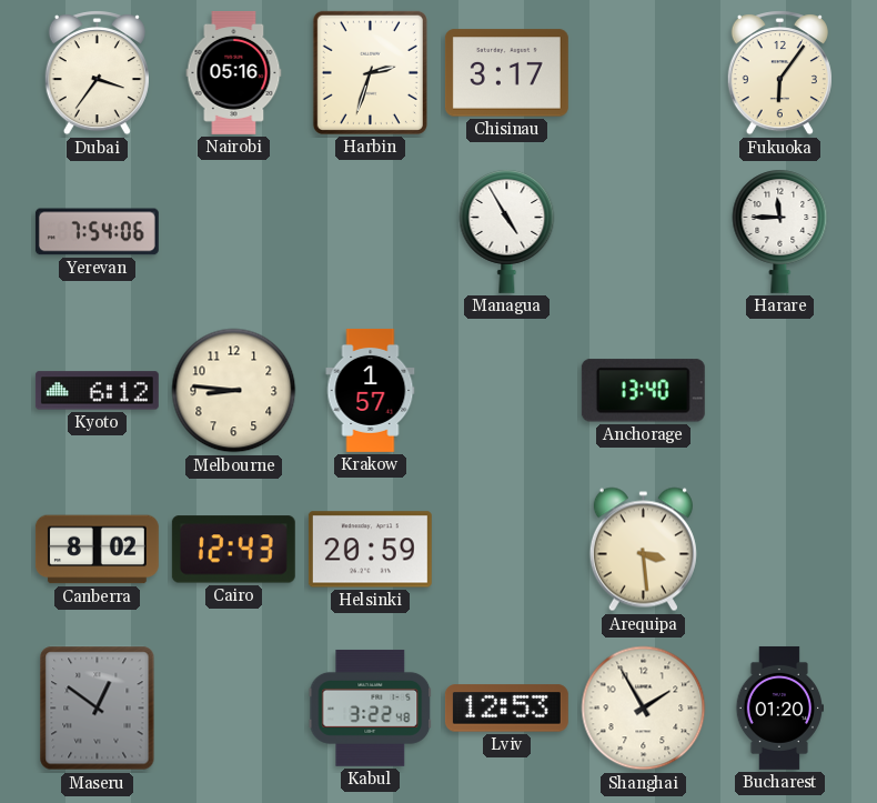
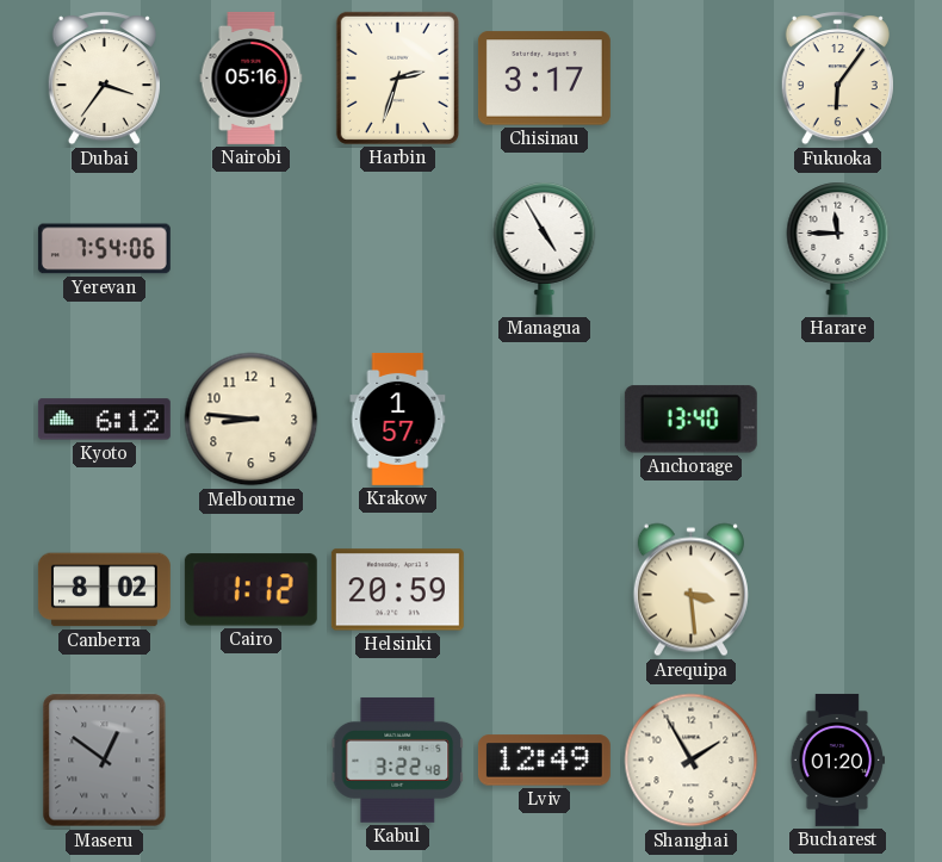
Cairo: 12:43 -> 1:12 (250, 590)
Lviv: 12:53 -> 12:49 (544, 761)
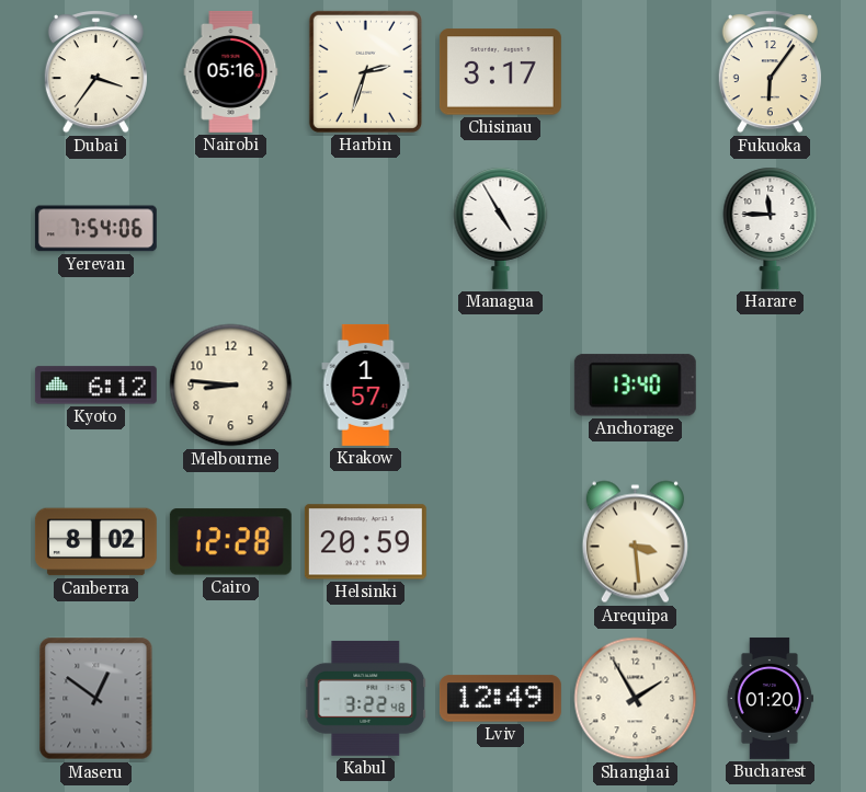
Cairo: 1:12 -> 12:28 (230, 542)
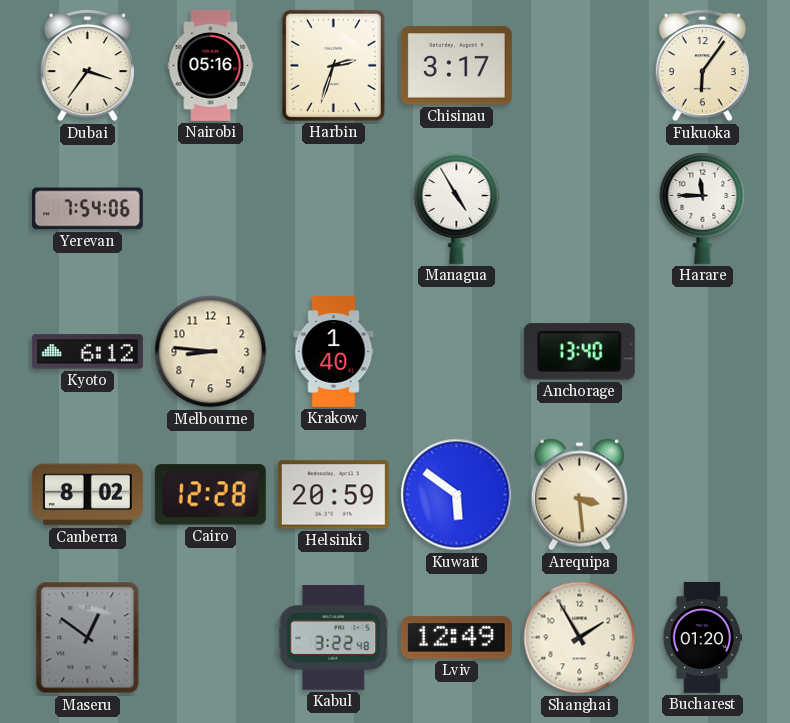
Krakow: 1:57 -> 1:40 (334, 351)
Kuwait: none -> 5:51 (457, 495)
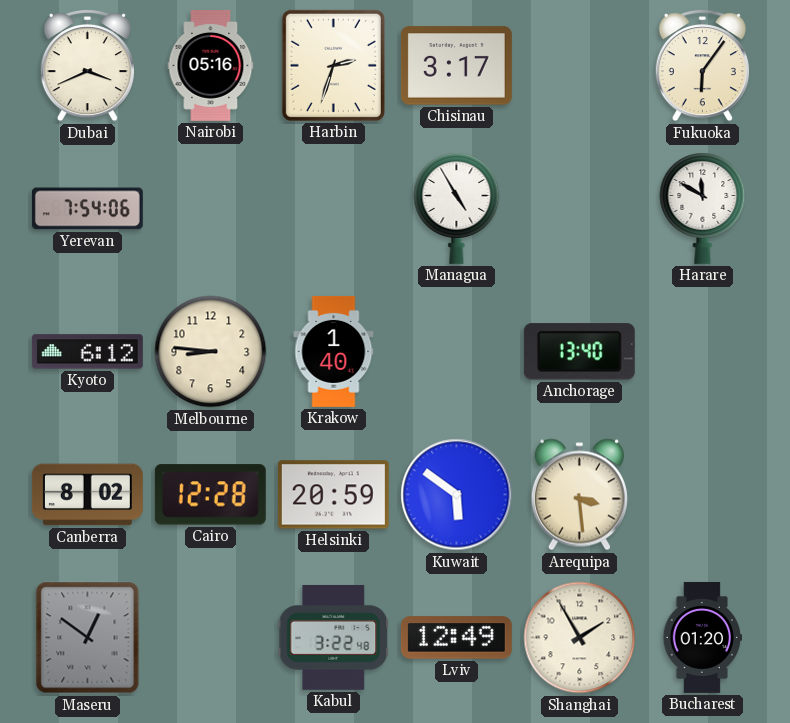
Dubai: 3:36 -> 3:41 (87, 66)
Harare: 11:45 -> 11:50 (703, 208)
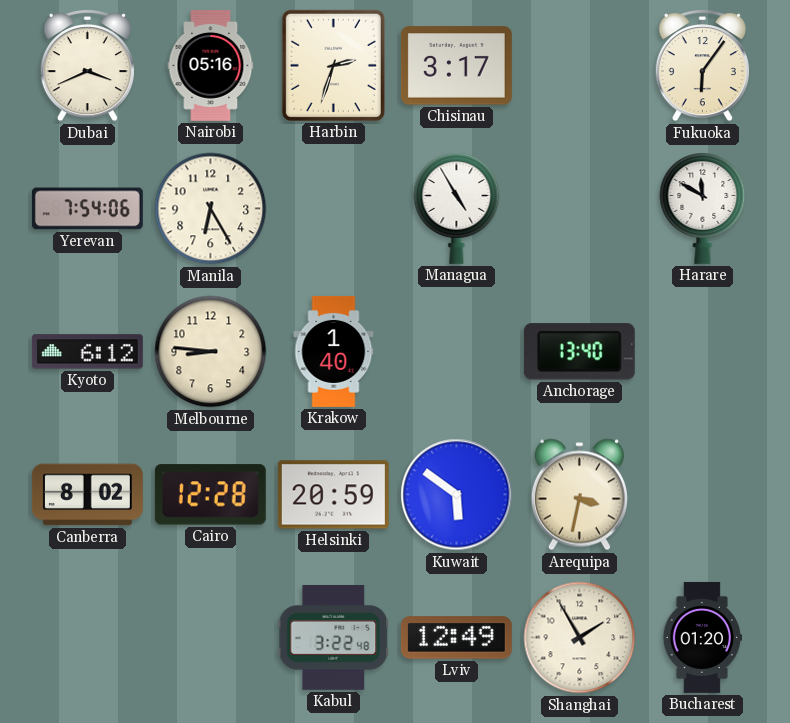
Manila: none -> 6:25 (211, 209)
Arequipa: 3:29 -> 3:32 (579, 495)
Maseru: 12:51 -> none (88, 638)
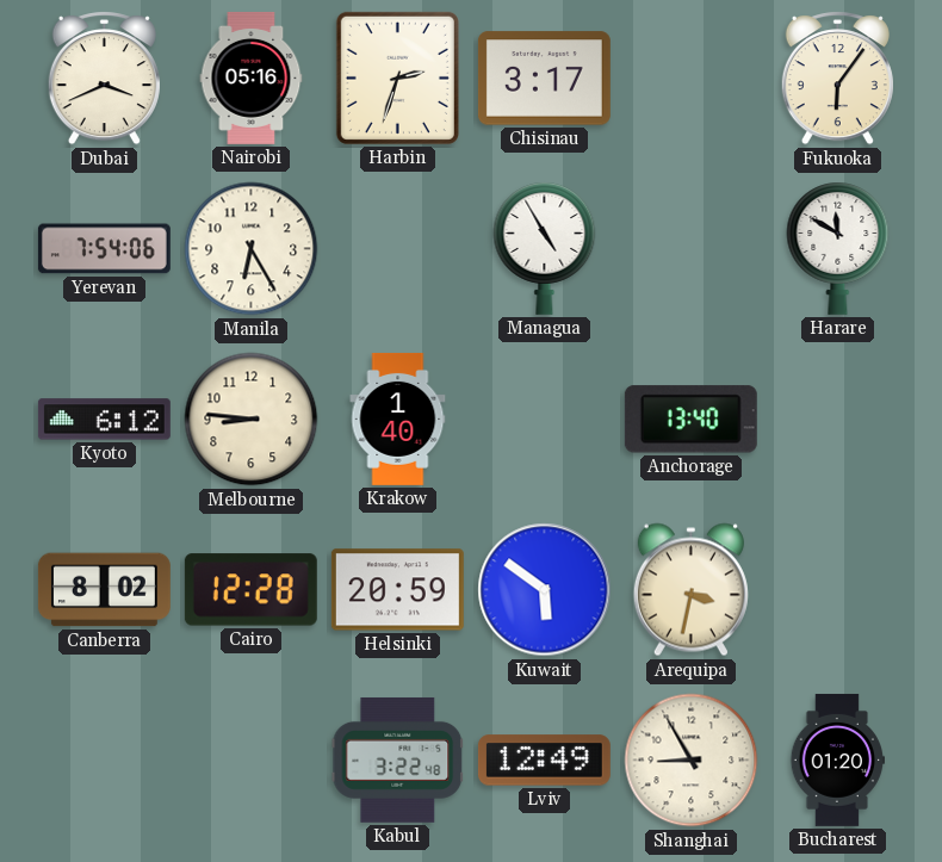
Shanghai: 1:55 -> 8:55 (692, 761)
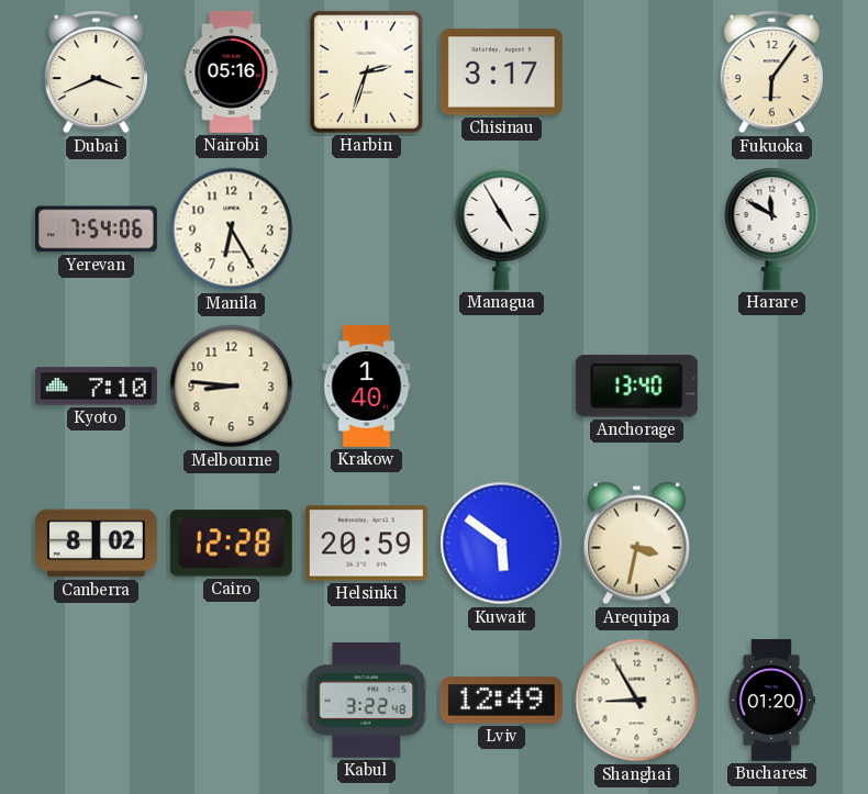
Kyoto: 6:12 -> 7:10 (96, 387)
